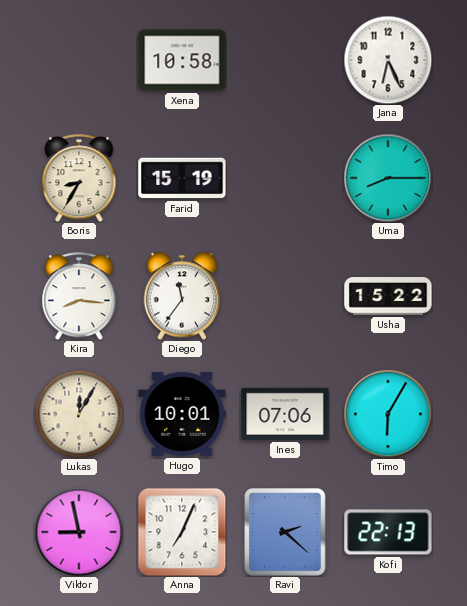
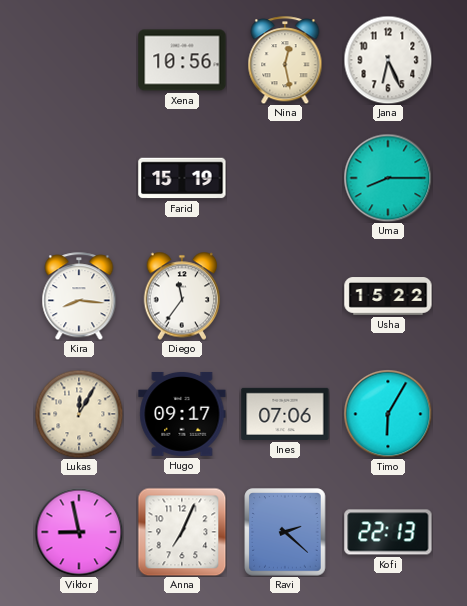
Xena: 10:58 -> 10:56 (182, 60)
Nina: none -> 12:28 (285, 60)
Boris: 8:35 -> none (79, 178)
Hugo: 10:01 -> 09:17 (182, 414)
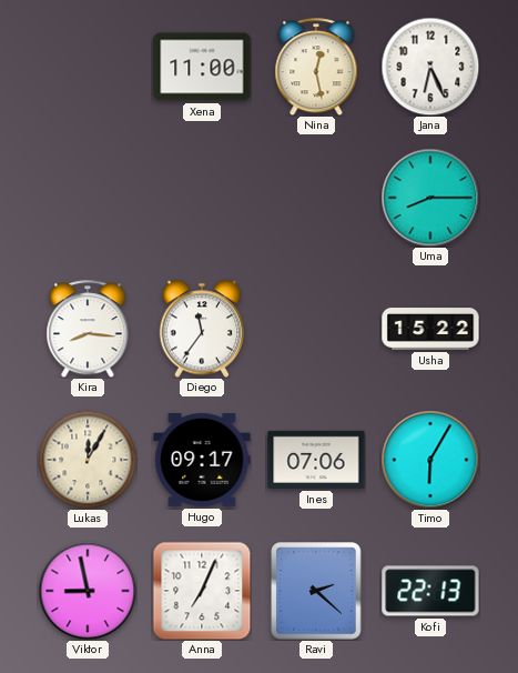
Xena: 10:56 -> 11:00 (202, 67)
Farid: 15:19 -> none (182, 178)
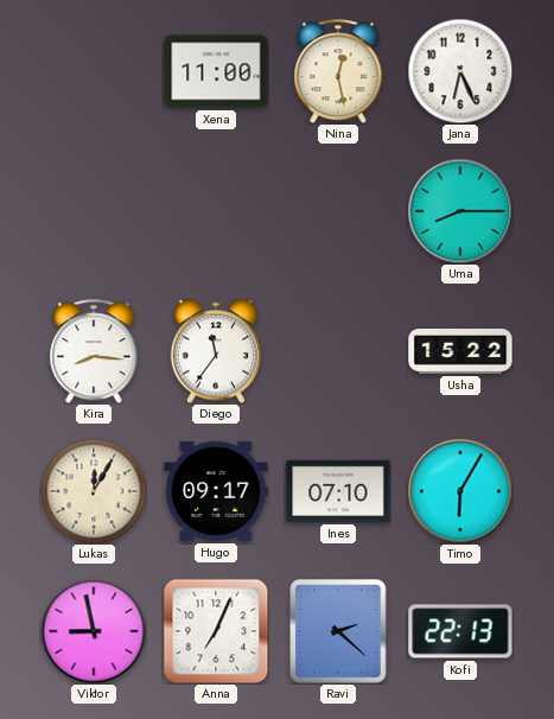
Ines: 07:06 -> 07:10 (338, 491)
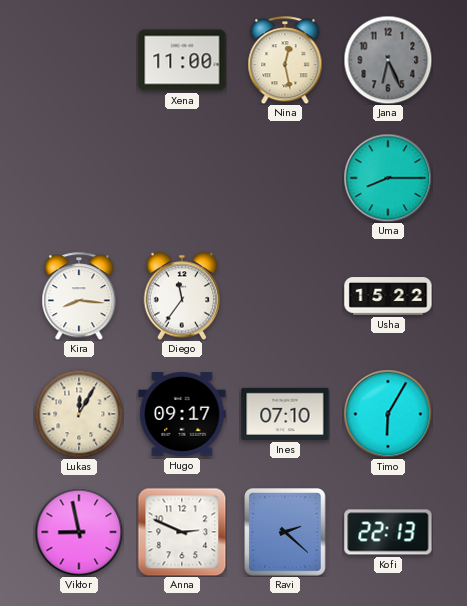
Jana dial: white -> grey (388, 60)
Anna: 7:04 -> 2:49 (182, 532)
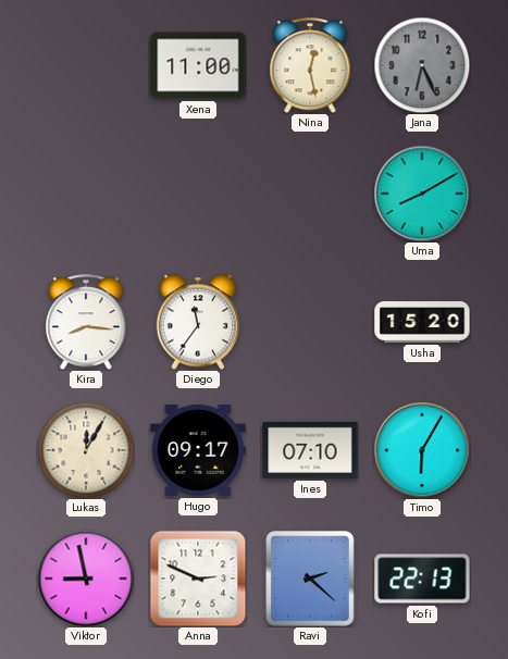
Uma: 8:15 -> 8:10 (422, 194)
Usha: 15:22 -> 15:20 (422, 322)
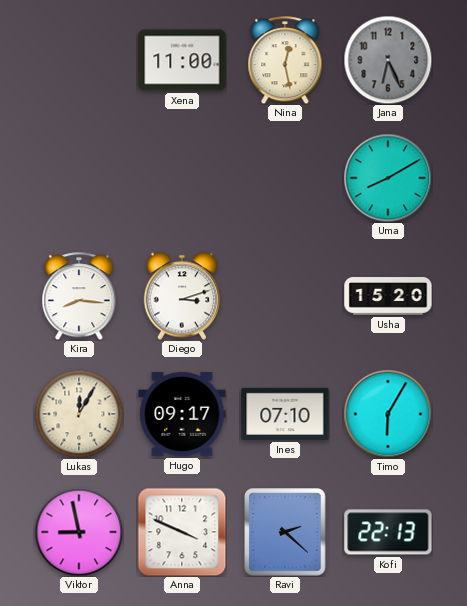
Diego: 11:36 -> 3:12 (182, 296)
Anna: 2:49 -> 3:49 (182, 532)
